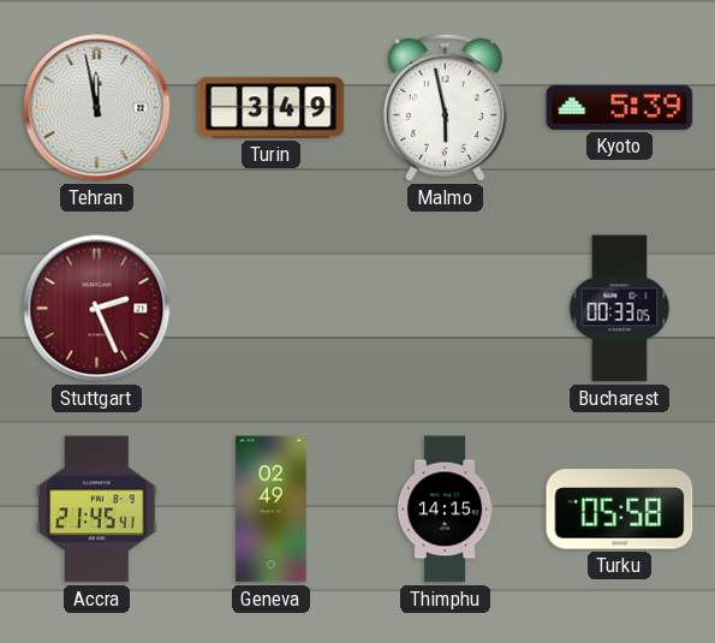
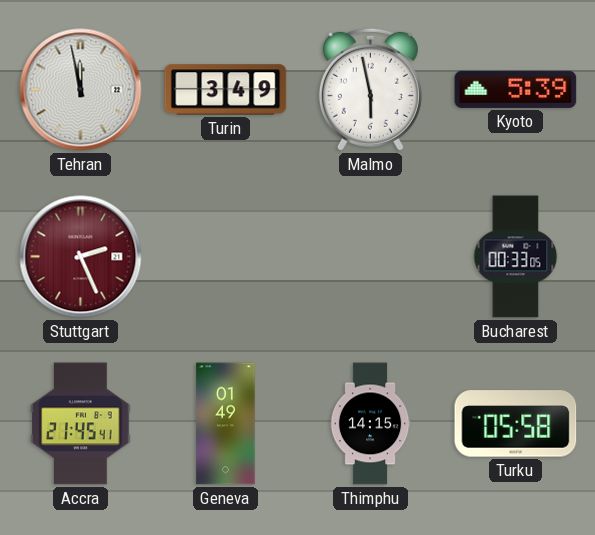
Geneva: 02:49 -> 01:49 (226, 424)
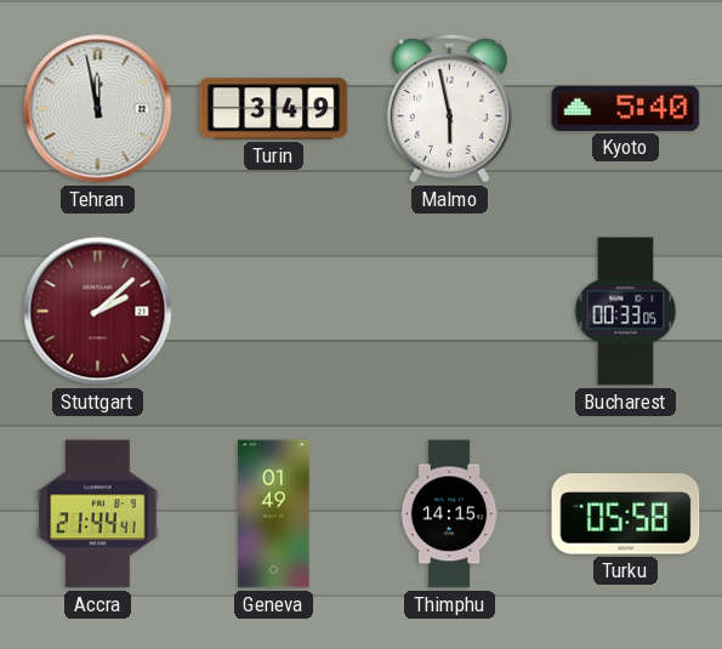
Kyoto: 5:39 -> 5:40 (626, 108)
Stuttgart: 2:26 -> 2:08 (98, 312)
Accra: 21:45 -> 21:44 (98, 514)
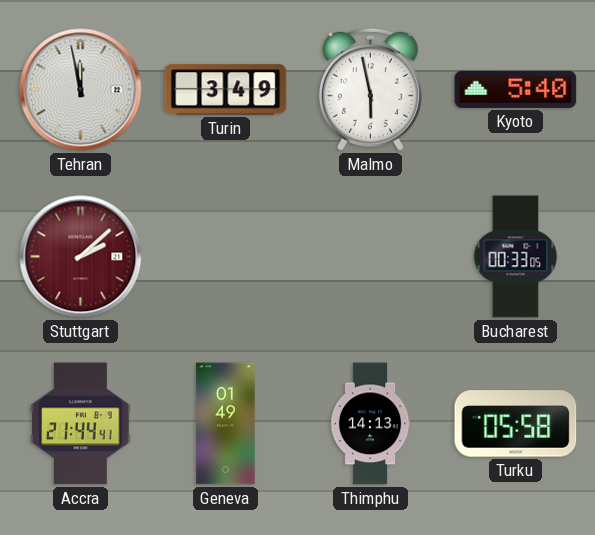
Thimphu: 14:15 -> 14:13 (370, 424)
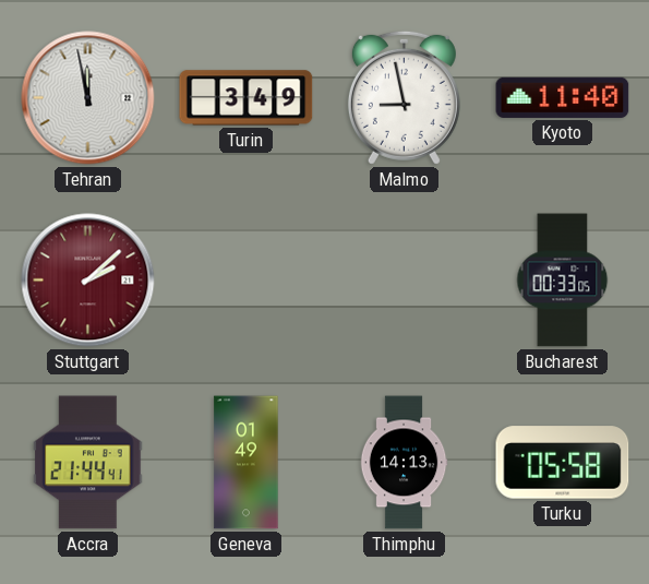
Malmo: 5:58 -> 8:58 (404, 97)
Kyoto: 5:40 -> 11:40 (563, 97)
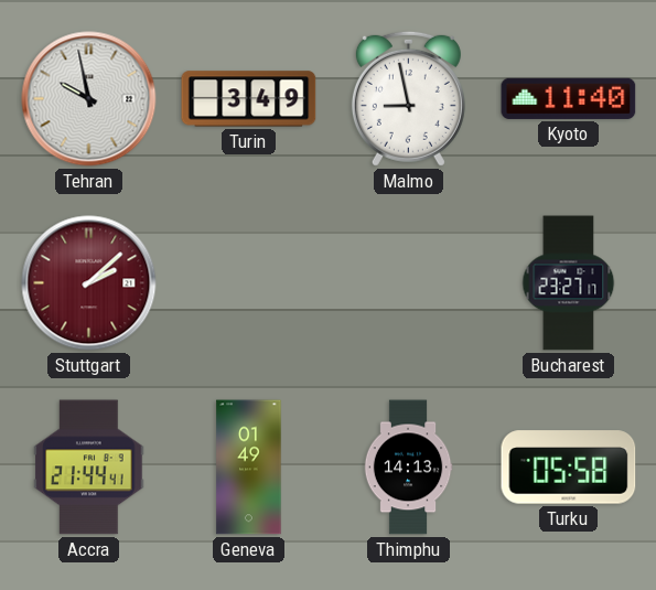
Tehran: 11:58 -> 9:58 (89, 99)
Bucharest: 00:33 -> 23:27 (569, 283)
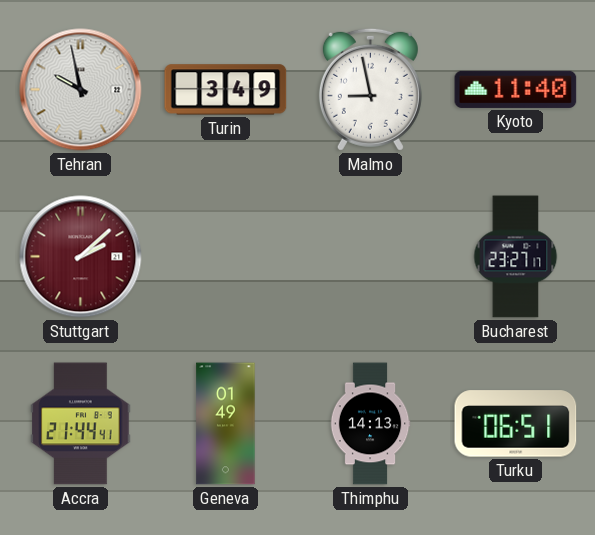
Turku: 05:58 -> 06:51 (516, 424)
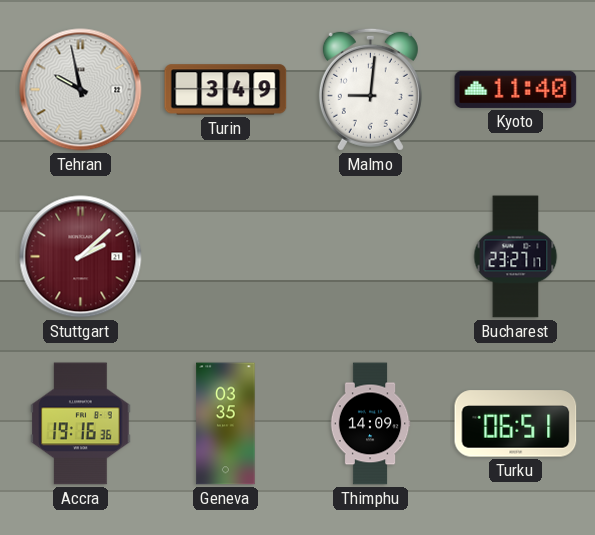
Malmo: 8:58 -> 9:01 (370, 89)
Accra: 21:44 -> 19:16 (81, 424)
Geneva: 01:49 -> 03:35 (226, 424)
Thimphu: 14:13 -> 14:09 (370, 424)
